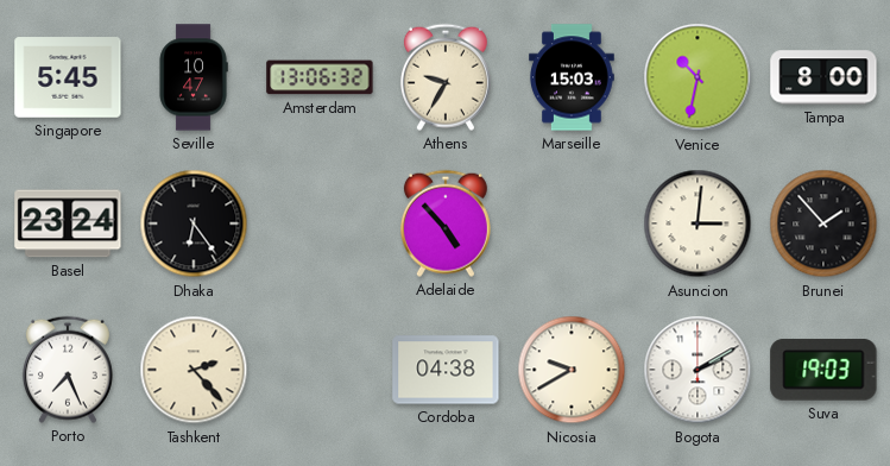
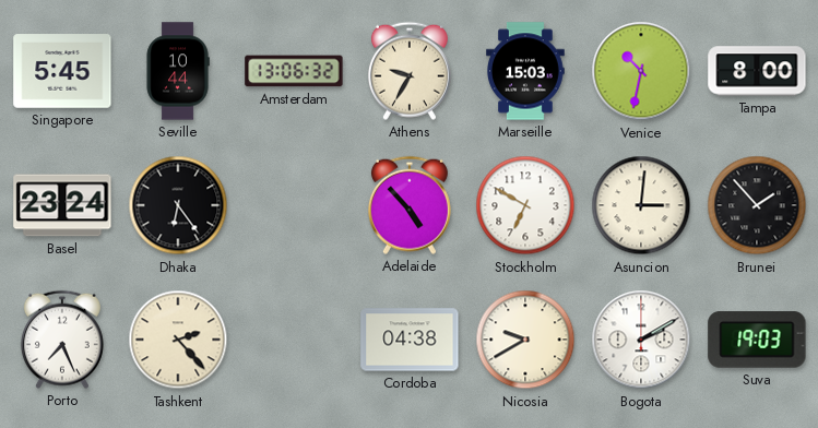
Seville: 10:47 -> 10:44 (178, 71)
Stockholm: none -> 6:50 (525, 205)
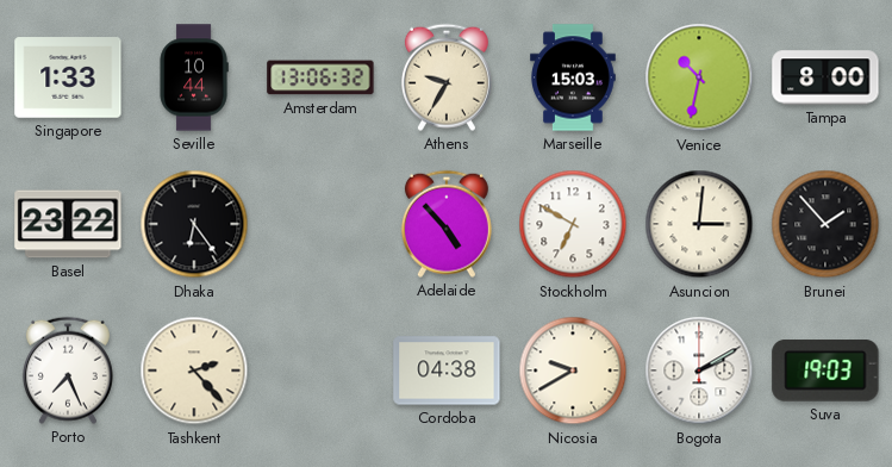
Singapore: 5:45 -> 1:33 (68, 77)
Basel: 23:24 -> 23:22 (68, 224)
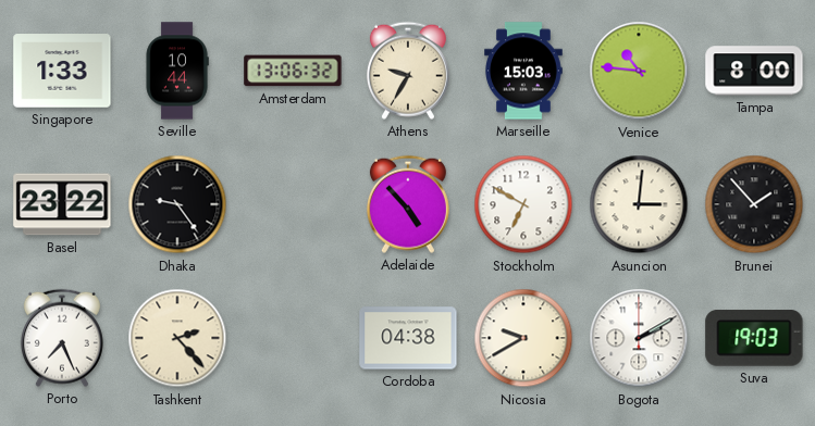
Venice: 10:32 -> 10:46 (639, 71)
Dhaka: 6:24 -> 9:24 (177, 204)
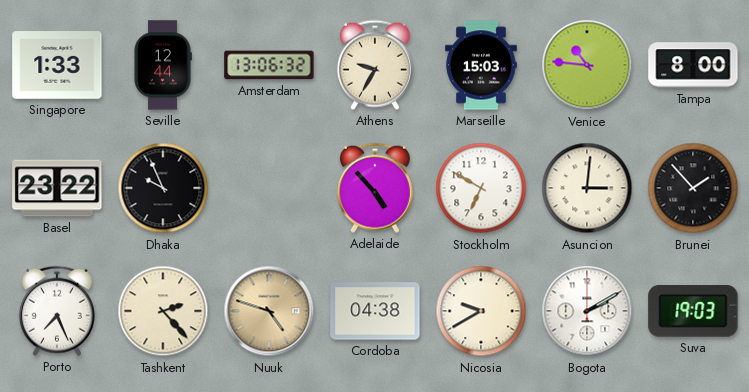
Seville: 10:44 -> 12:44 (163, 65)
Dhaka: 9:24 -> 9:56 (163, 188)
Nuuk: none -> 4:48 (269, 311)
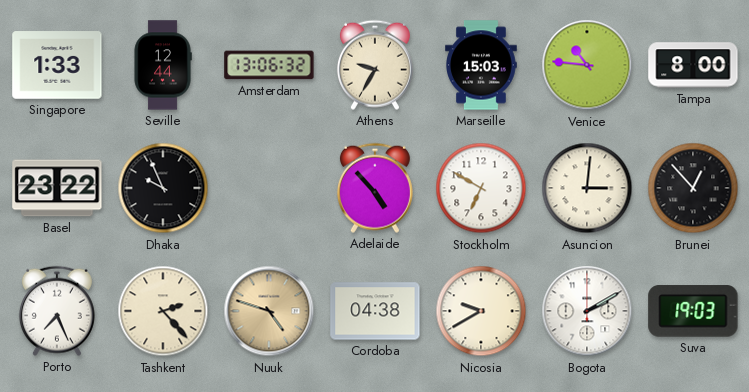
Brunei: 1:53 -> 12:53 (693, 188)
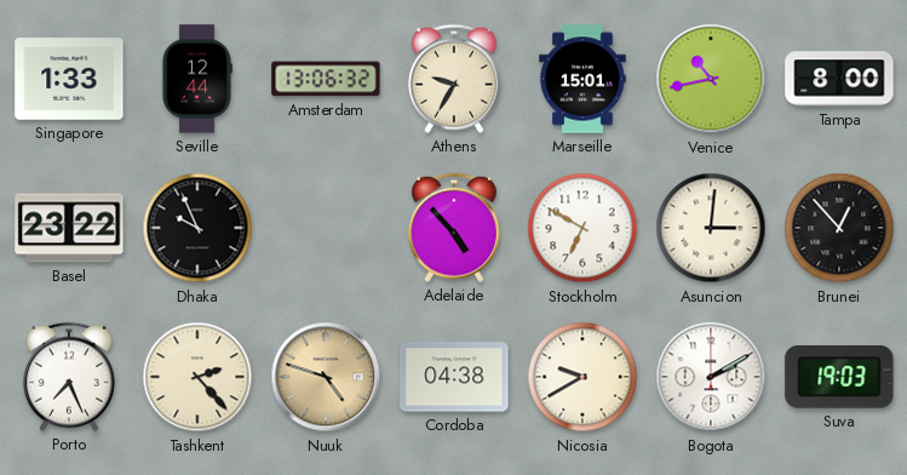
Marseille: 15:03 -> 15:01 (582, 79)
Venice: 10:46 -> 10:43 (711, 79)
